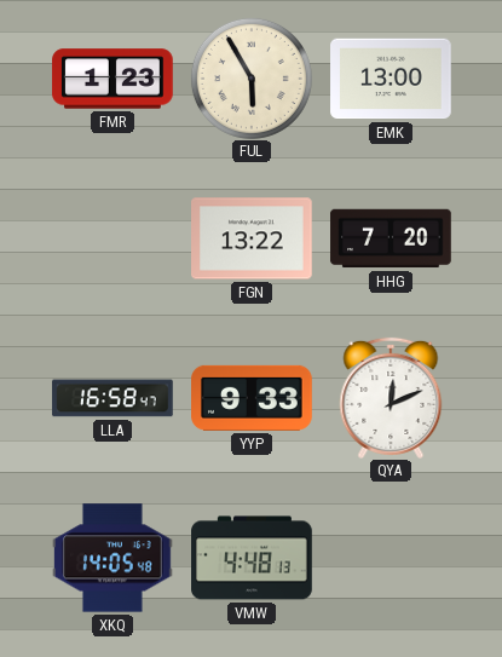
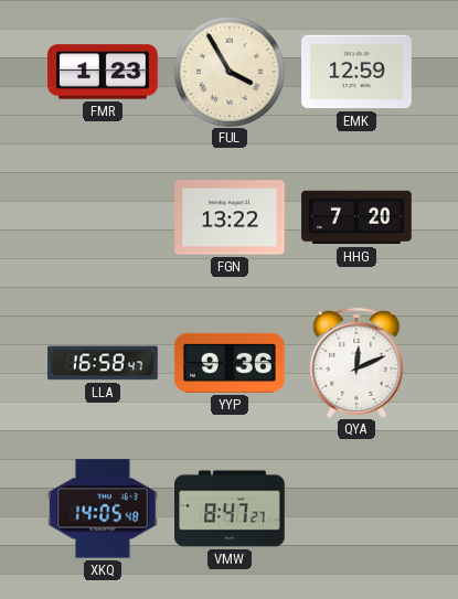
FUL: 5:55 -> 3:55 (230, 72)
EMK: 13:00 -> 12:59 (356, 72)
YYP: 9:33 -> 9:36 (230, 363)
VMW: 4:48 -> 8:47 (230, 509)
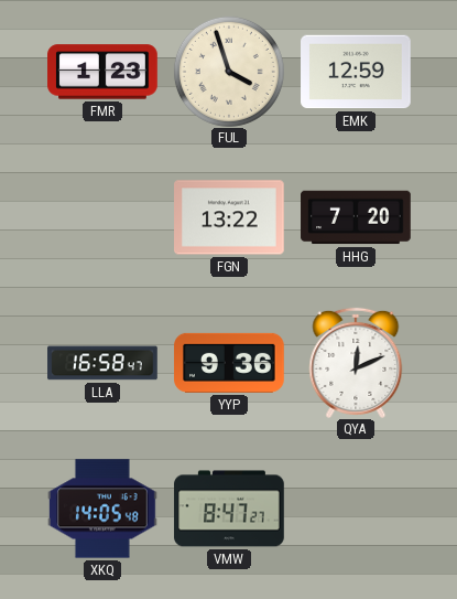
FUL: 3:55 -> 3:57 (229, 72)
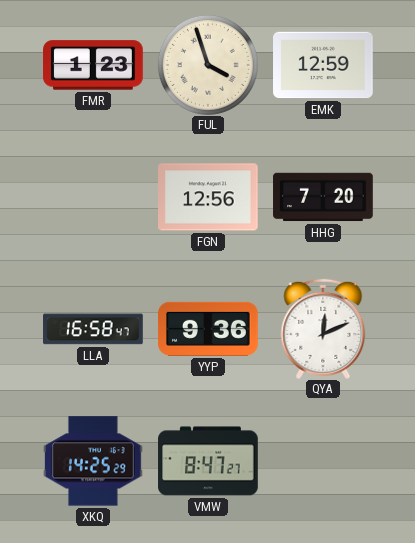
FGN: 13:22 -> 12:56 (209, 197)
XKQ: 14:05 -> 14:25 (94, 461)
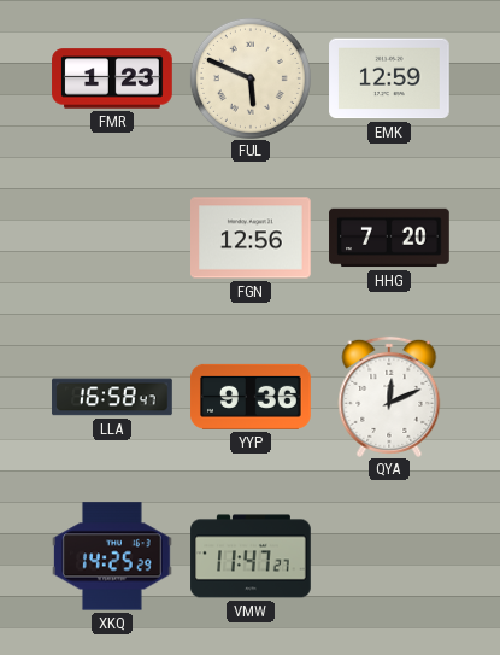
FUL: 3:57 -> 5:49 (251, 78)
VMW: 8:47 -> 11:47 (251, 556)
